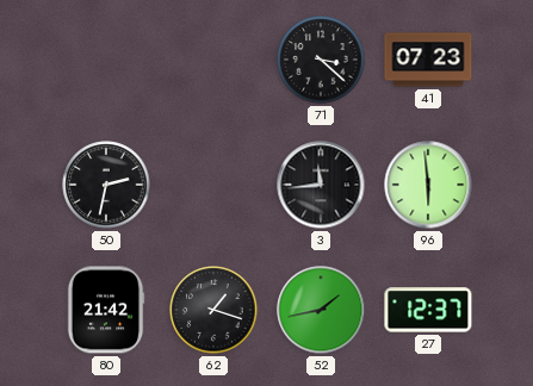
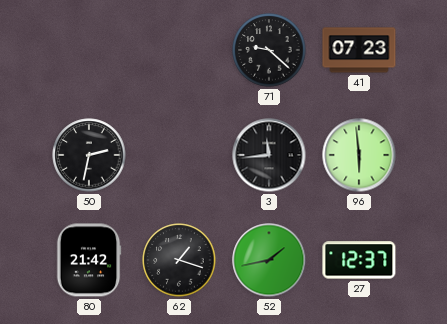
71: 3:22 -> 9:22 (269, 50)
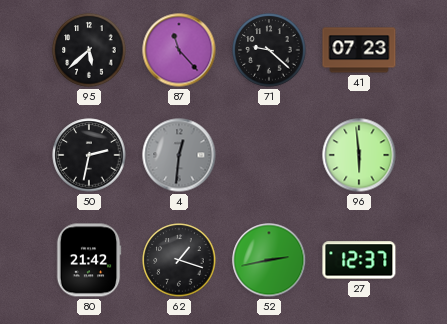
95: none -> 5:38 (89, 50)
87: none -> 11:23 (179, 50)
4: none -> 12:31 (179, 155)
3: 11:44 -> none (269, 155)
52: 1:43 -> 2:43 (269, 260)
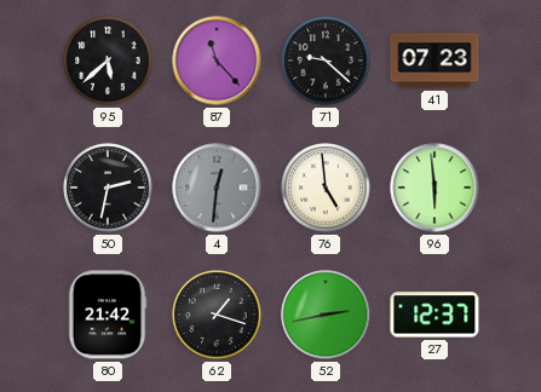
76: none -> 4:59 (326, 188)
